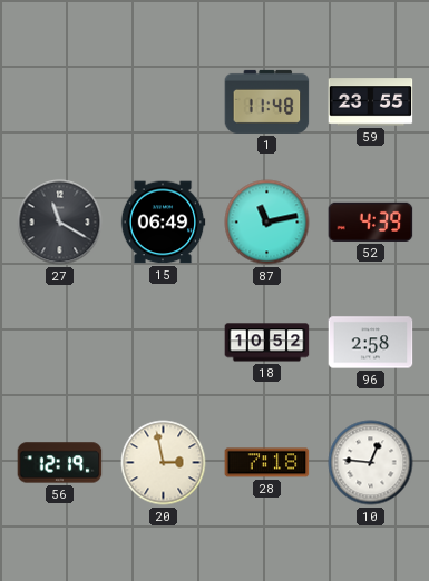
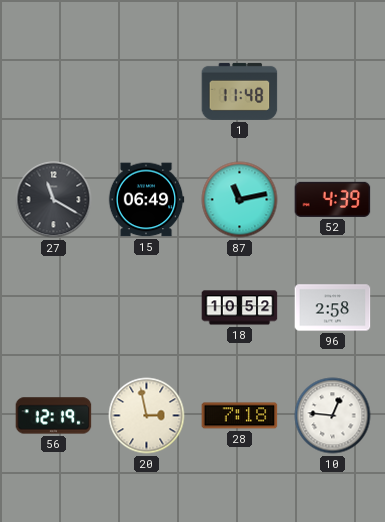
59: 23:55 -> none (371, 102)
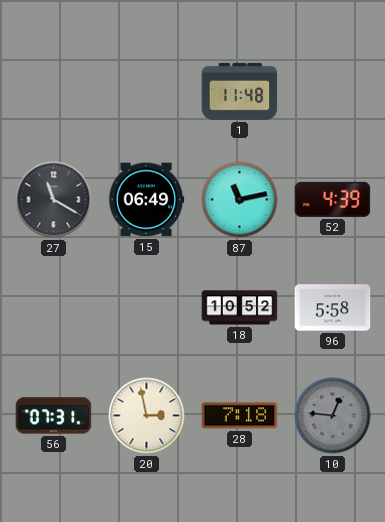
96: 2:58 -> 5:58 (333, 308)
56: 12:19 -> 07:31 (54, 416)
10 dial: white -> grey (333, 416)
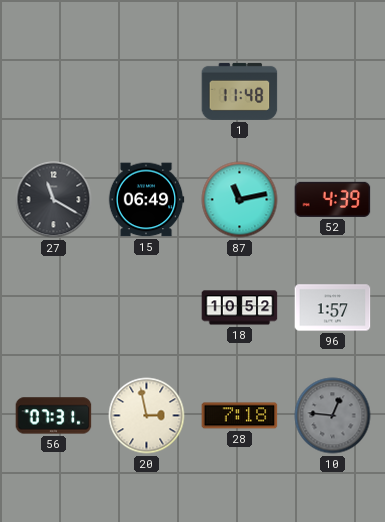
96: 5:58 -> 1:57 (333, 308)
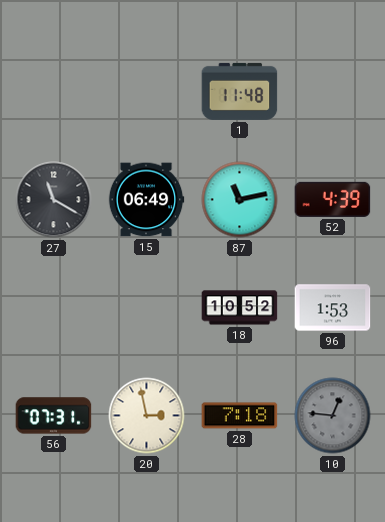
96: 1:57 -> 1:53 (333, 308)
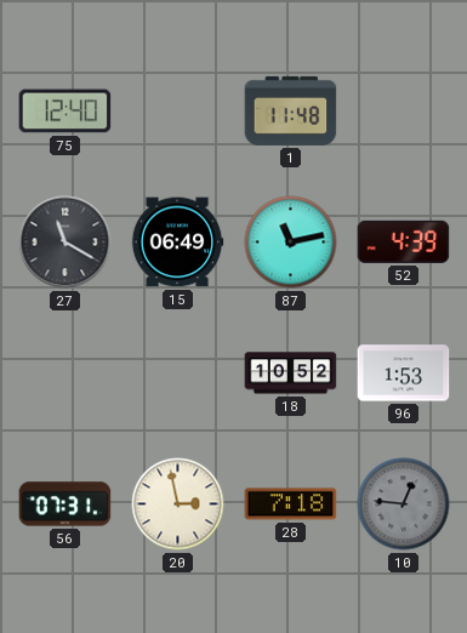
75: none -> 12:40 (66, 112)
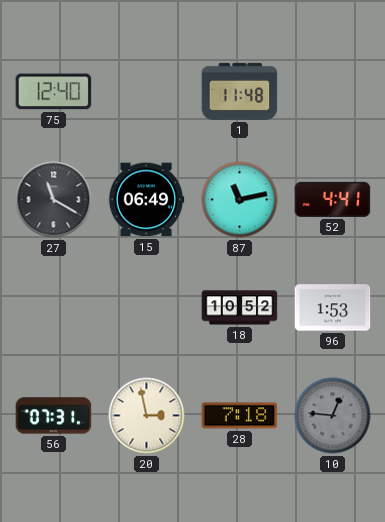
52: 4:39 -> 4:41 (333, 199)
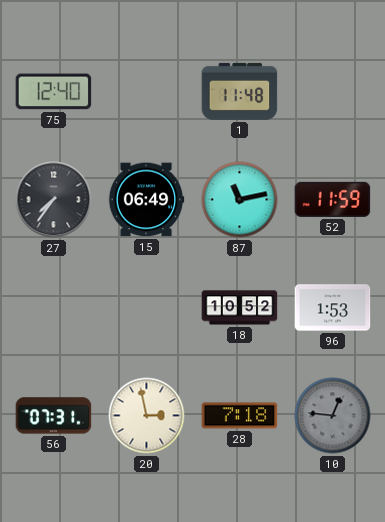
27: 11:20 -> 7:36 (54, 200)
52: 4:41 -> 11:59 (333, 199)
